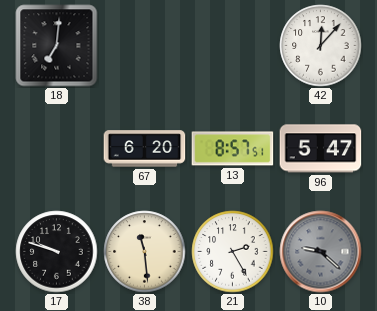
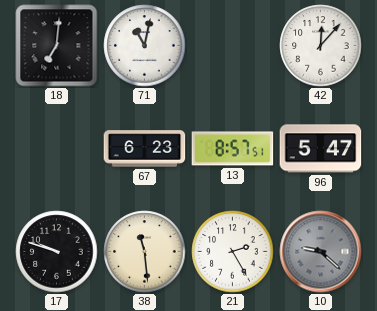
71: none -> 11:02 (145, 46)
67: 6:20 -> 6:23 (145, 149)
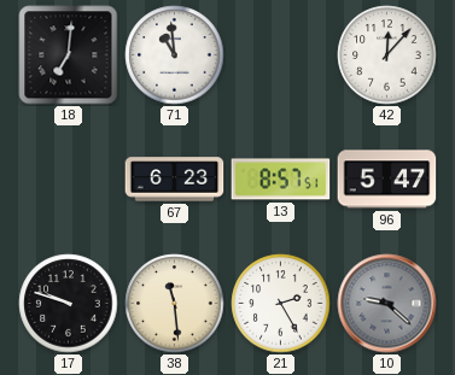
71: 11:02 -> 10:59 (175, 55)
